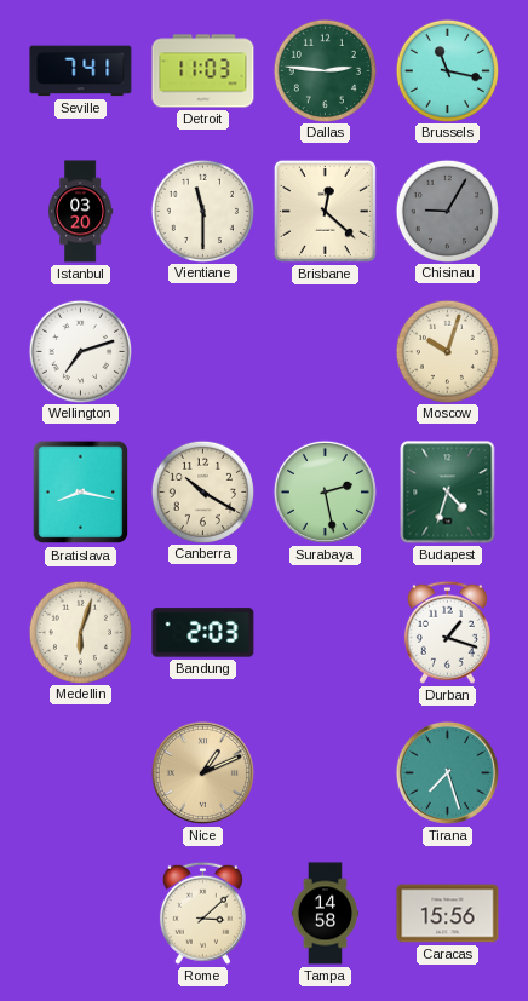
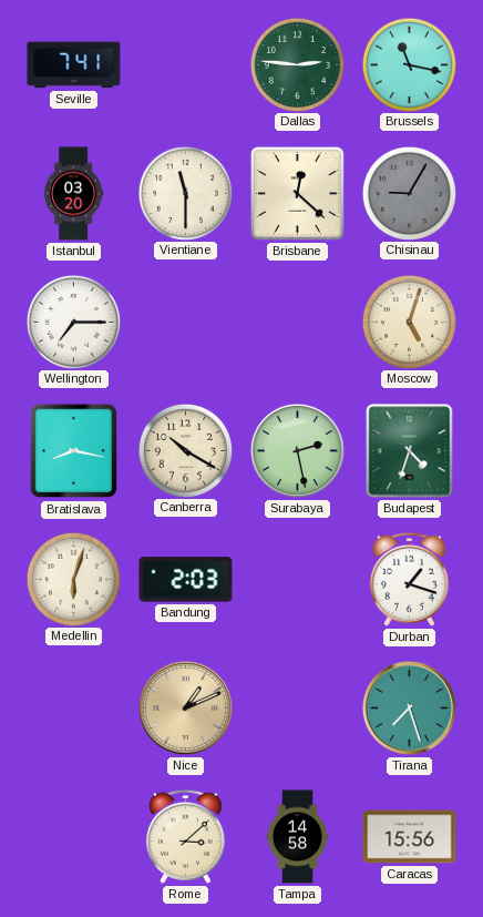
Detroit: 11:03 -> none (203, 71)
Wellington: 7:12 -> 7:15 (73, 322)
Moscow: 10:03 -> 5:03 (409, 322)
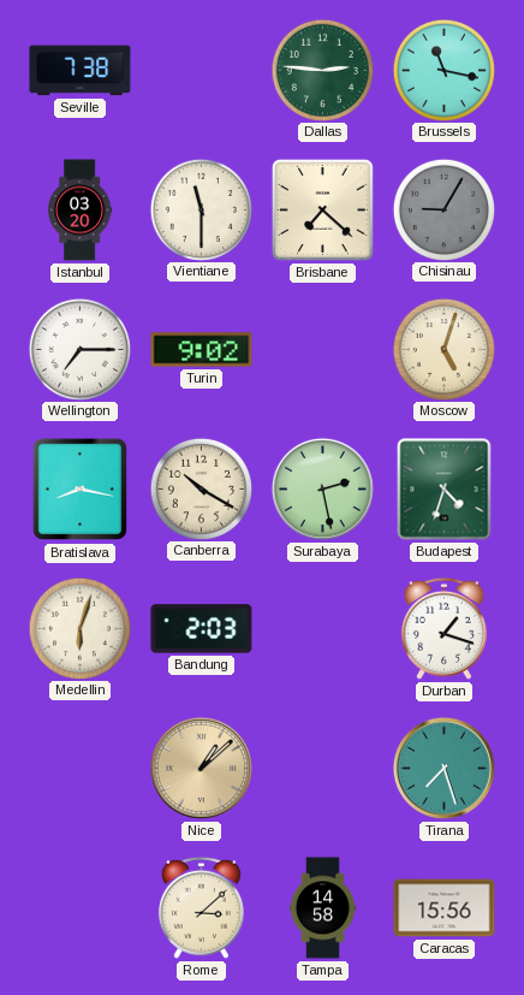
Seville: 7:41 -> 7:38 (81, 71)
Brisbane: 12:22 -> 7:22 (322, 209)
Turin: none -> 9:02 (202, 350)
Nice: 1:11 -> 1:08 (201, 768)
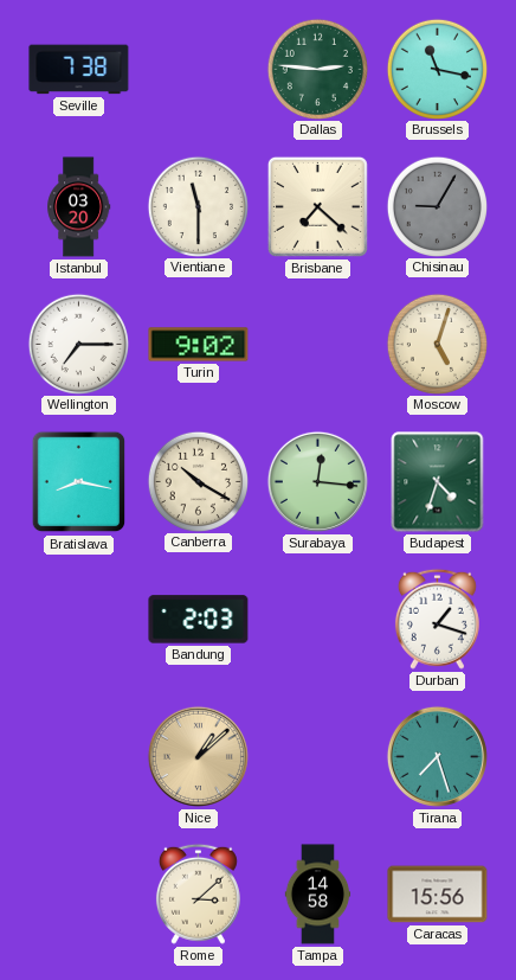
Surabaya: 2:28 -> 12:16 (317, 481)
Medellin: 6:03 -> none (79, 628)
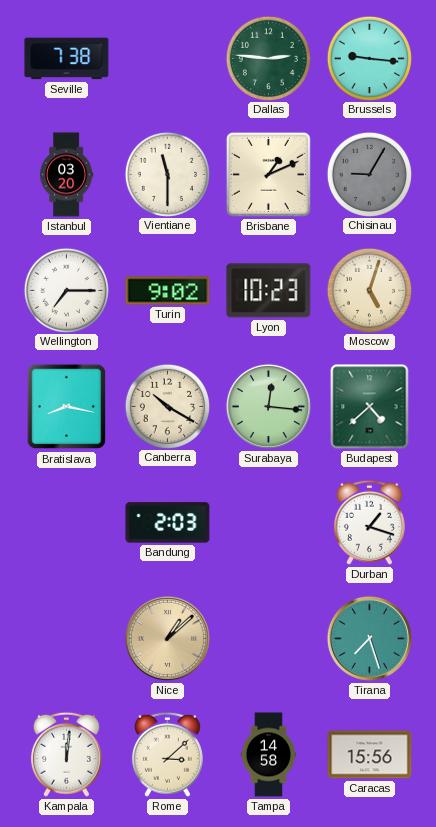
Brussels: 11:17 -> 9:16 (369, 58)
Brisbane: 7:22 -> 1:11 (268, 174)
Lyon: none -> 10:23 (269, 291)
Budapest: 4:33 -> 4:38 (370, 407)
Kampala: none -> 12:01 (66, 754)
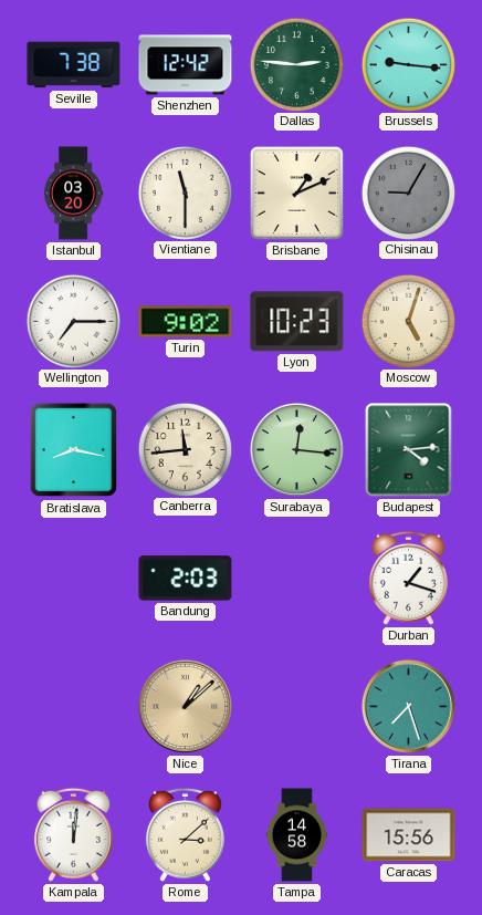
Shenzhen: none -> 12:42 (186, 65)
Canberra: 10:20 -> 11:44 (185, 449)
Budapest: 4:38 -> 4:14 (409, 450)
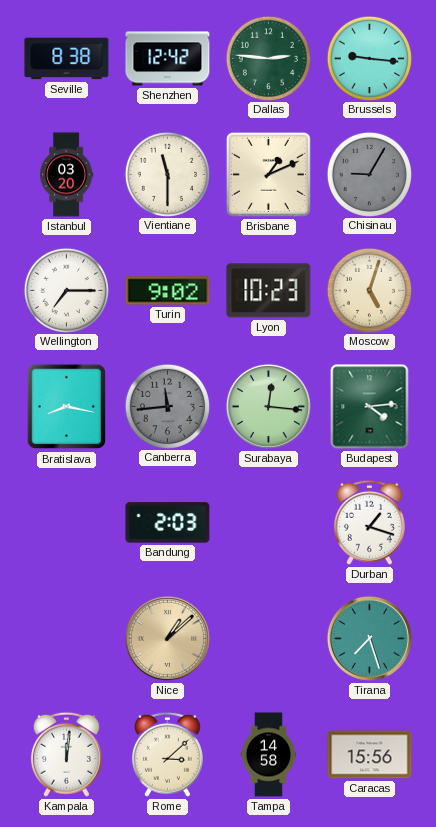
Seville: 7:38 -> 8:38 (67, 59)
Canberra dial: cream -> grey (167, 406)
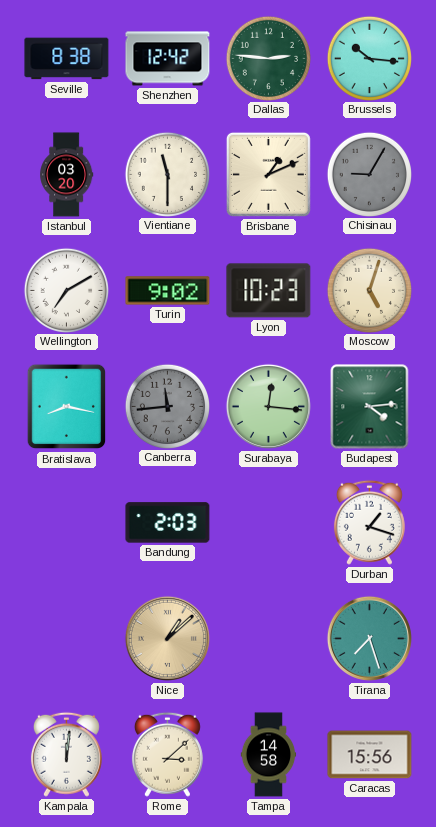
Brussels: 9:16 -> 10:16 (369, 58)
Wellington: 7:15 -> 7:10 (66, 290)
